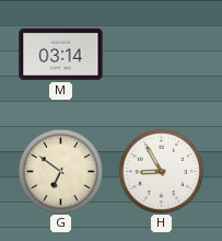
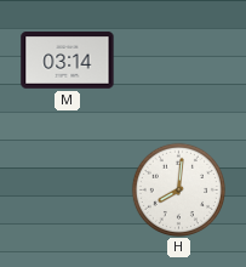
G: 6:51 -> none (60, 171)
H: 8:55 -> 8:01 (178, 189)
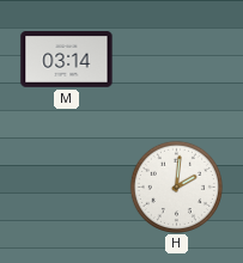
H: 8:01 -> 2:01 (176, 186)
